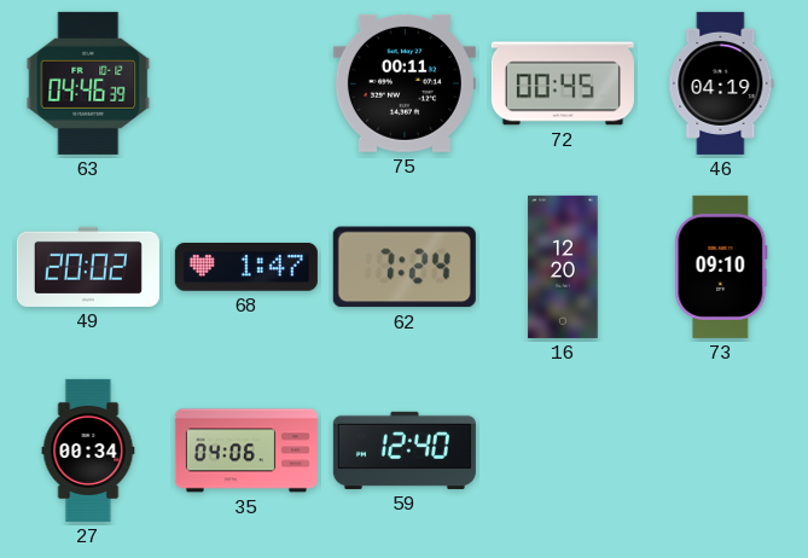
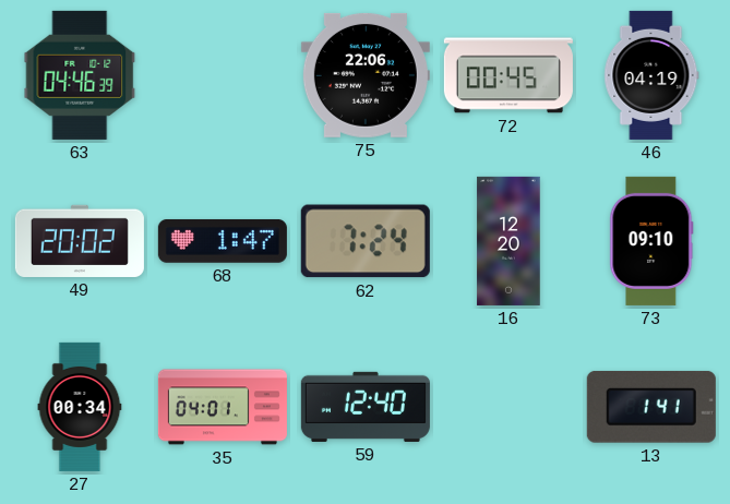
75: 00:11 -> 22:06 (366, 75)
35: 04:06 -> 04:01 (223, 407)
13: none -> 1:41 (651, 407)
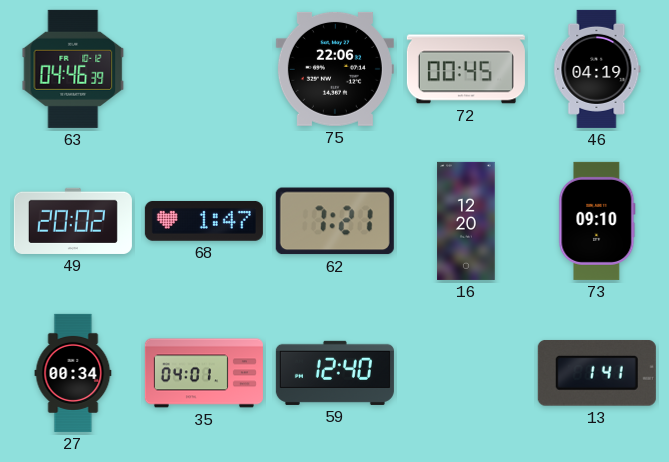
62: 7:24 -> 7:21 (335, 221)
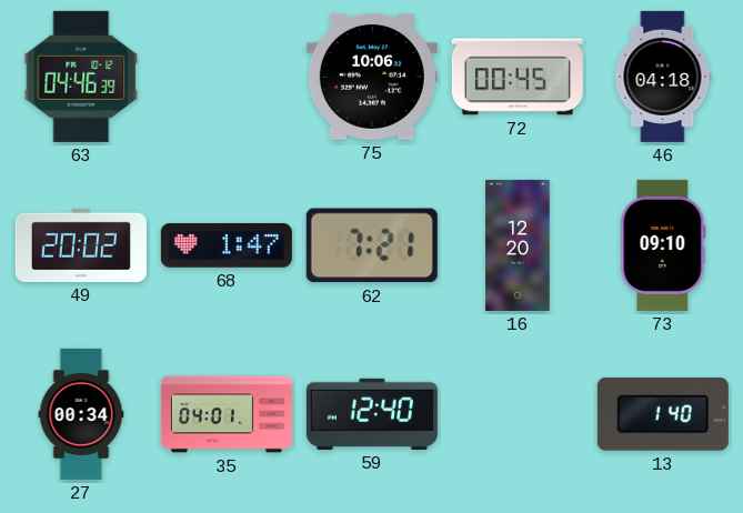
75: 22:06 -> 10:06 (372, 77)
46: 04:19 -> 04:18 (663, 77)
13: 1:41 -> 1:40 (663, 414)
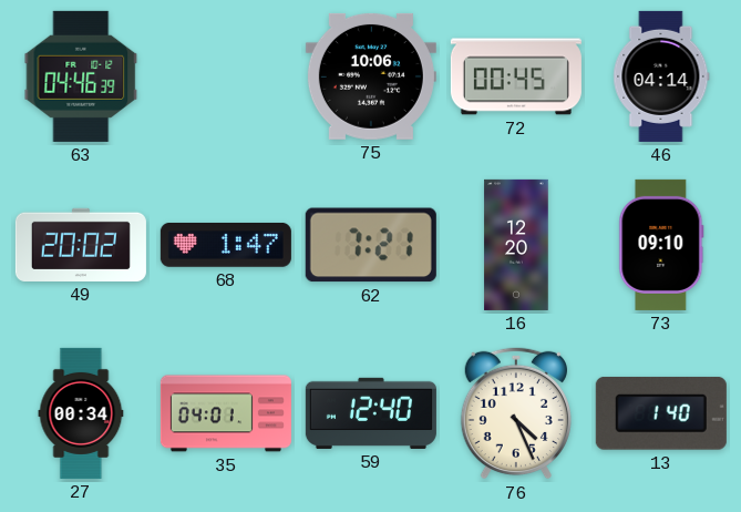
46: 04:18 -> 04:14 (661, 76)
76: none -> 4:26 (516, 413)
